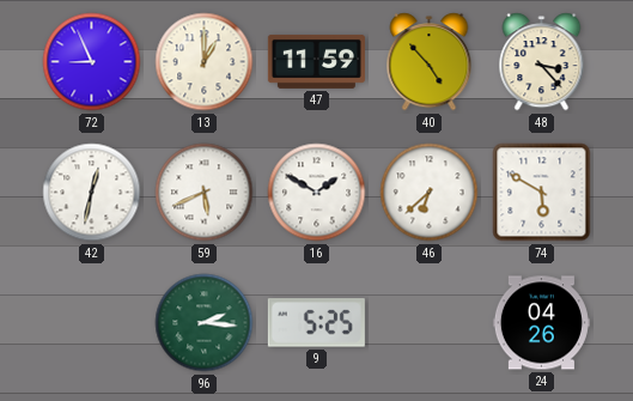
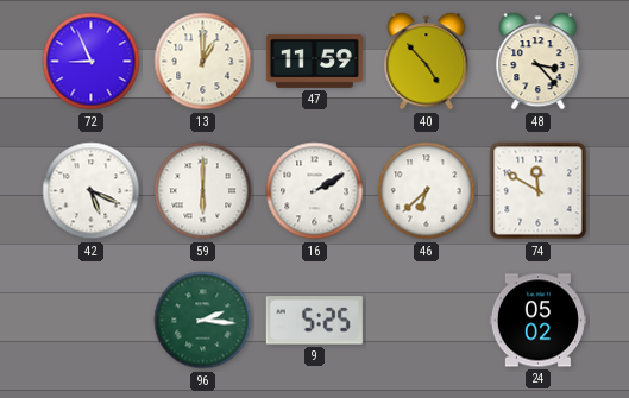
42: 12:32 -> 5:19 (92, 191)
59: 5:41 -> 6:00 (203, 191)
16: 1:50 -> 2:10 (315, 191)
74: 5:50 -> 11:50 (539, 191)
24: 04:26 -> 05:02 (537, 321)
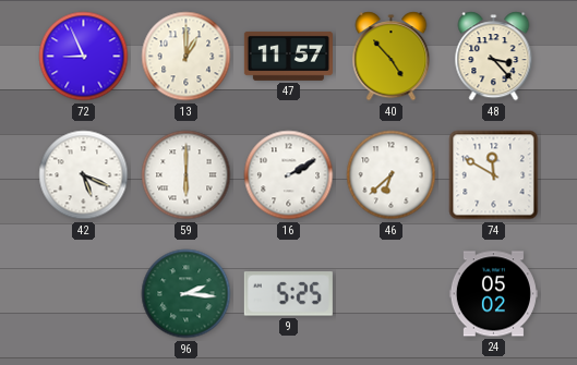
47: 11:59 -> 11:57 (288, 56)
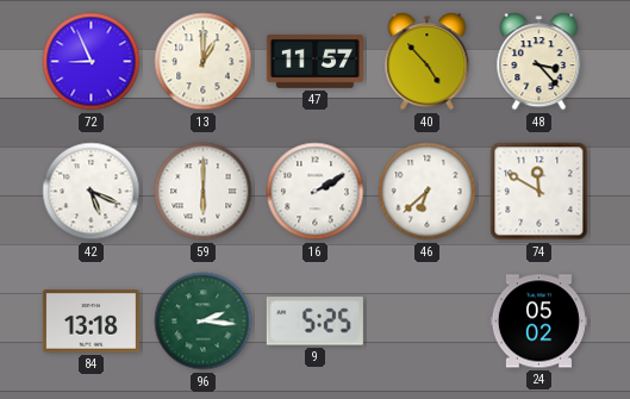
84: none -> 13:18 (91, 322)
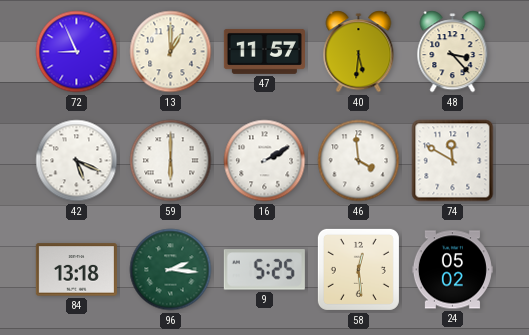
40: 4:53 -> 5:31 (359, 52)
46: 6:38 -> 3:59 (359, 161)
58: none -> 12:29 (358, 269)
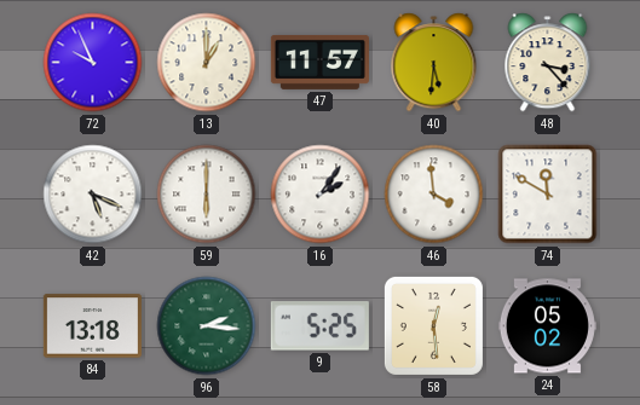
72: 8:56 -> 9:56 (93, 63)
16: 2:10 -> 2:06 (321, 195)
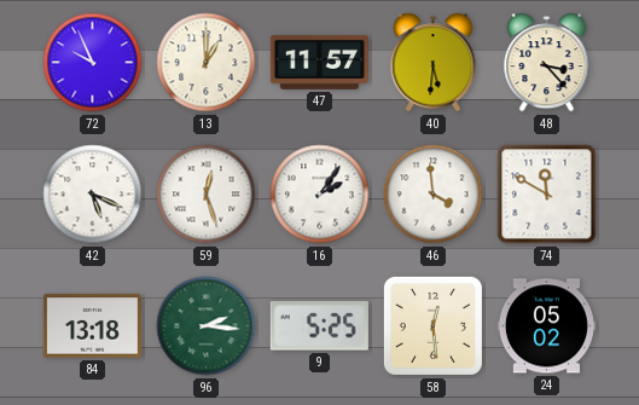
59: 6:00 -> 12:27 (207, 195)
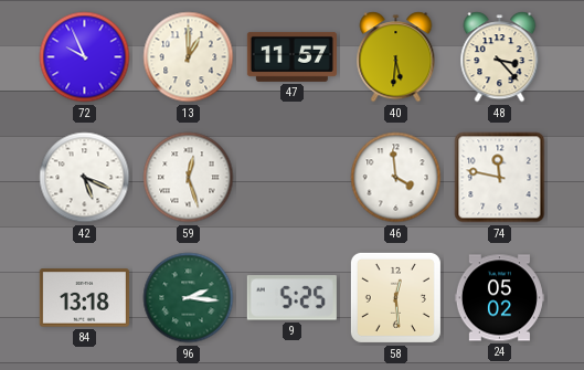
16: 2:06 -> none (320, 195)
74: 11:50 -> 11:47 (500, 178)
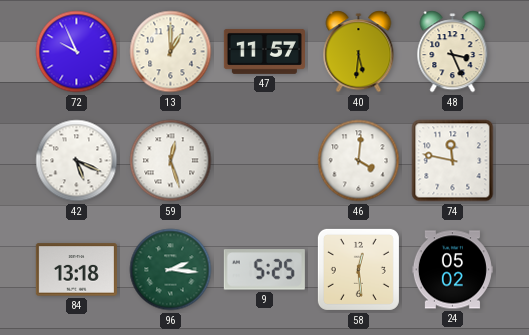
48: 3:23 -> 3:26 (453, 52)
46: 3:59 -> 4:01 (359, 161)
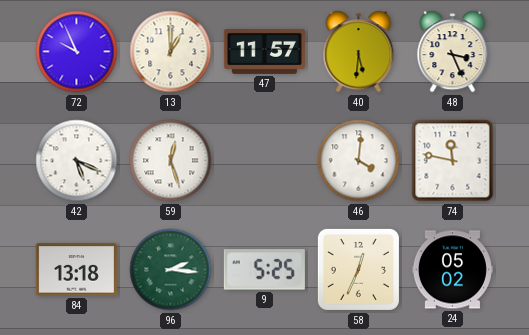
58: 12:29 -> 12:34 (358, 269)
